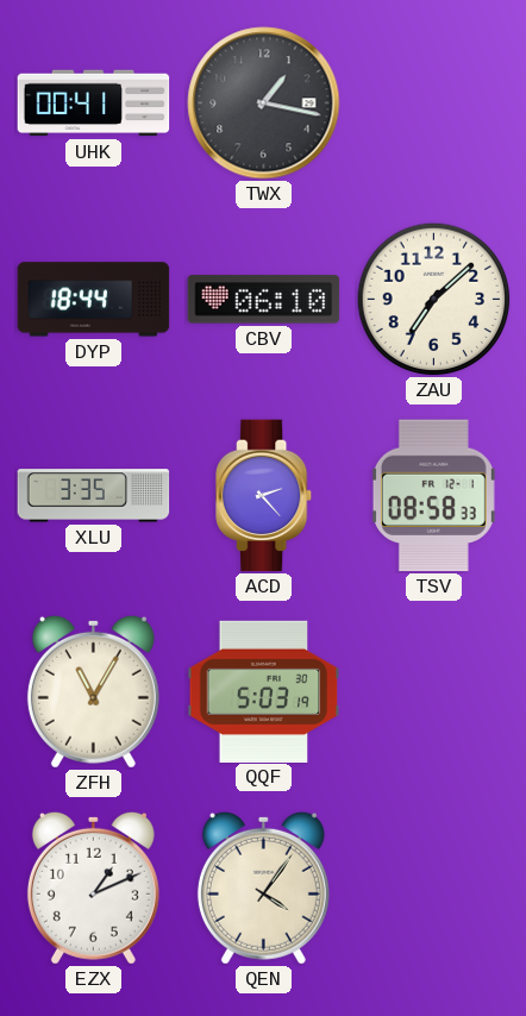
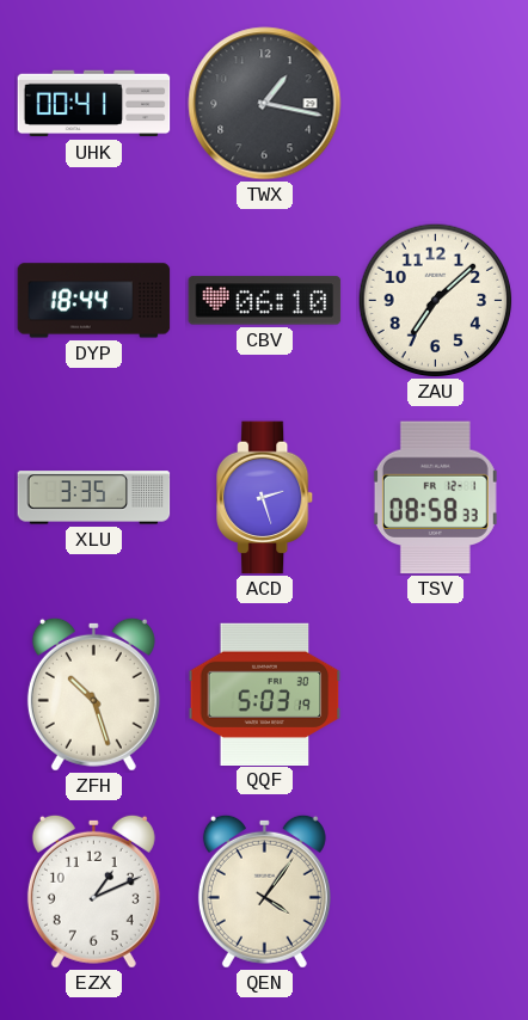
ACD: 2:23 -> 2:27 (266, 498)
ZFH: 11:05 -> 10:27 (93, 694)
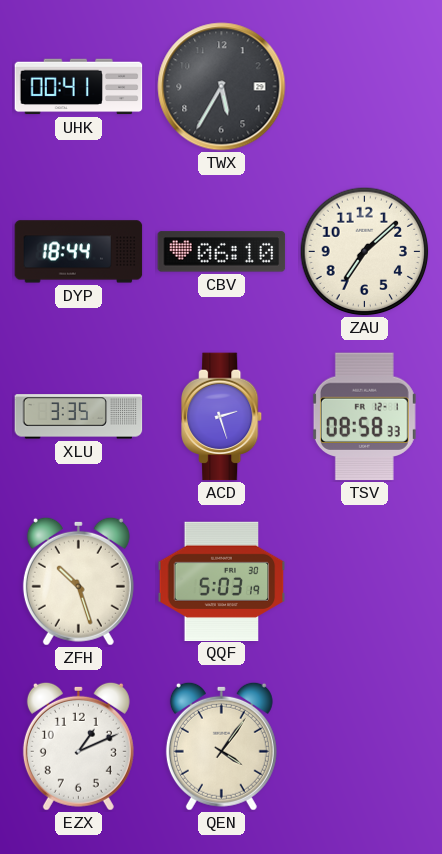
TWX: 1:17 -> 5:35 (222, 87)
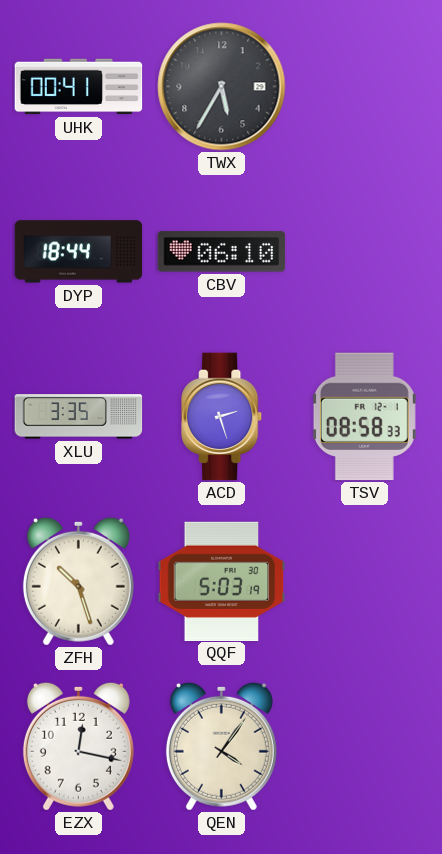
ZAU: 7:08 -> none (364, 251)
EZX: 1:11 -> 12:17 (78, 746)
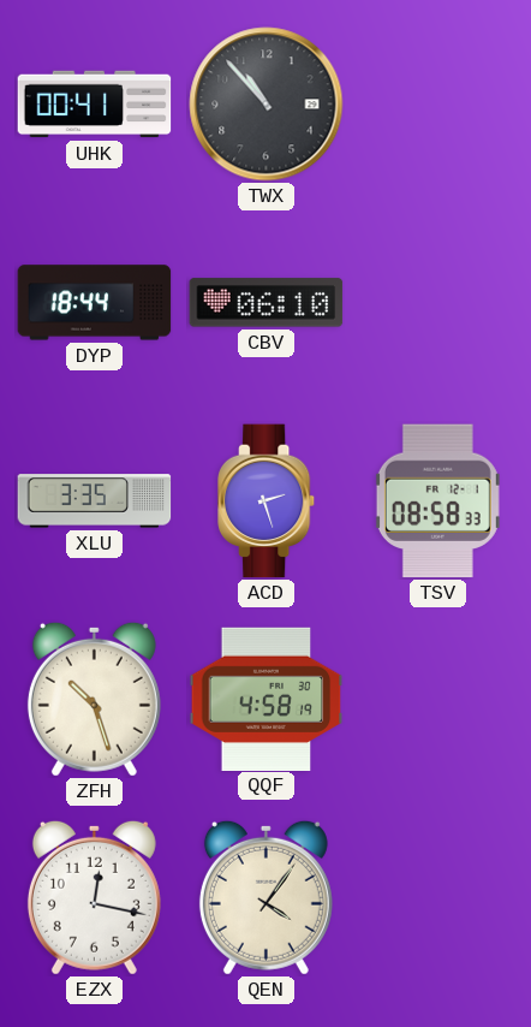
TWX: 5:35 -> 10:53 (267, 105)
QQF: 5:03 -> 4:58 (267, 699)
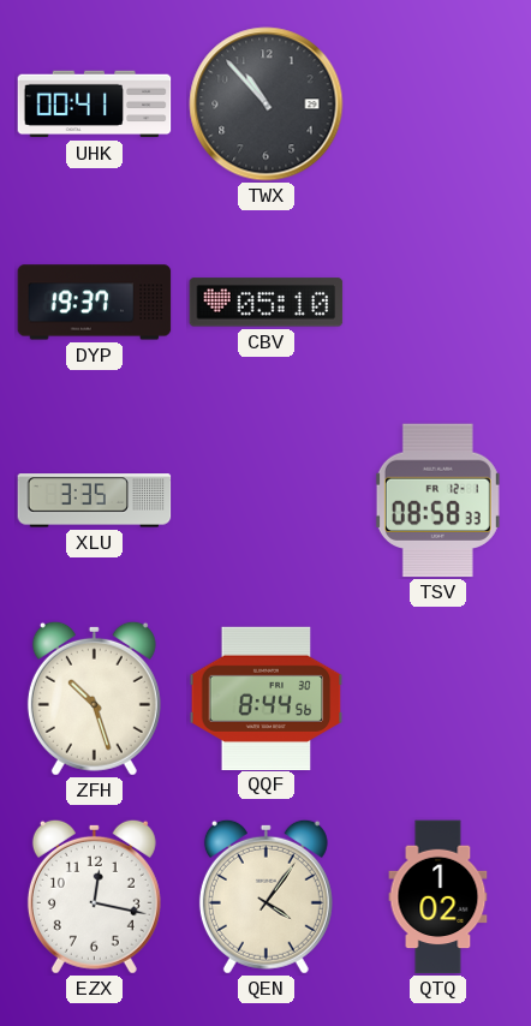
DYP: 18:44 -> 19:37 (95, 303)
CBV: 06:10 -> 05:10 (267, 303)
ACD: 2:27 -> none (268, 501)
QQF: 4:58 -> 8:44 (267, 698)
QTQ: none -> 1:02 (438, 897)
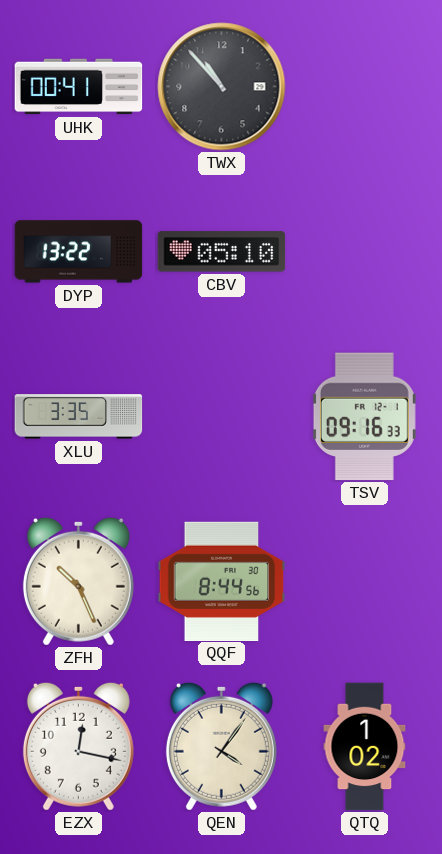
DYP: 19:37 -> 13:22 (79, 252)
TSV: 08:58 -> 09:16 (364, 417)
ZFH: 10:27 -> 10:26 (78, 581)
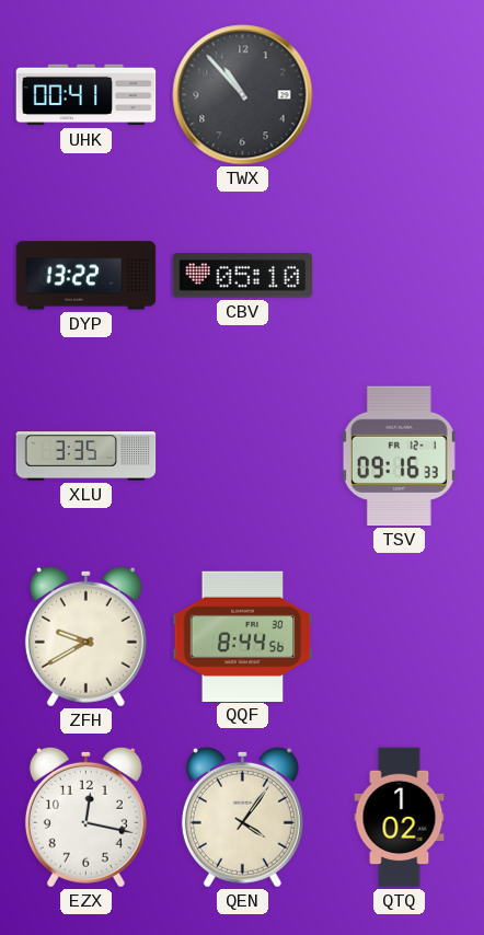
ZFH: 10:26 -> 9:40 (85, 636)
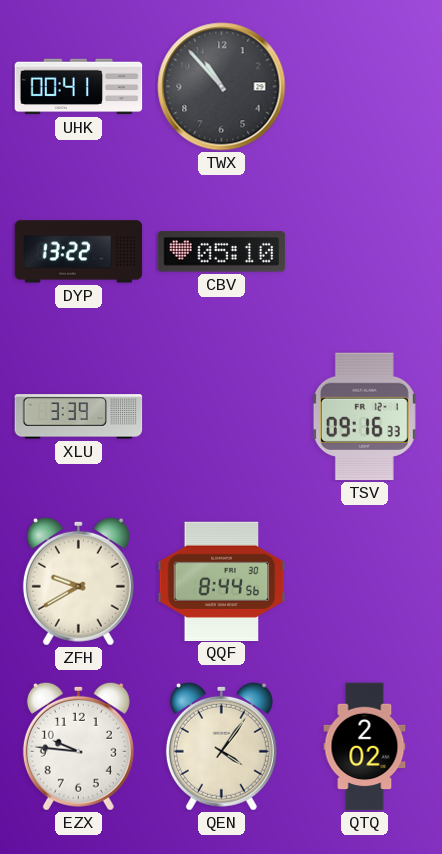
XLU: 3:35 -> 3:39 (79, 417)
EZX: 12:17 -> 9:46 (78, 746)
QTQ: 1:02 -> 2:02 (365, 747)
